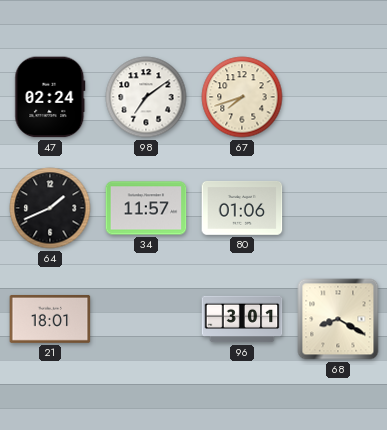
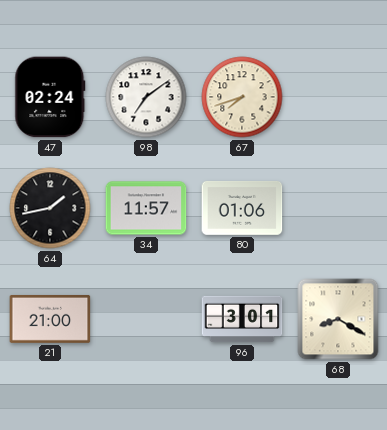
64: 1:41 -> 1:43 (50, 208)
21: 18:01 -> 21:00 (50, 319)
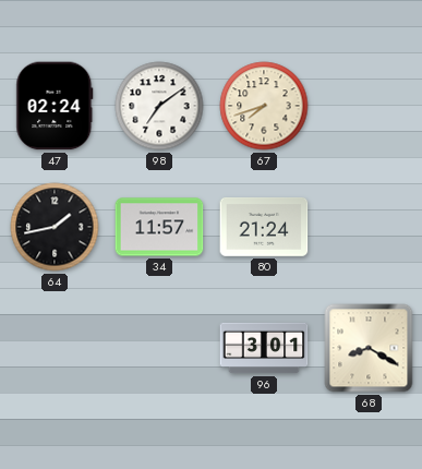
80: 01:06 -> 21:24 (264, 227)
21: 21:00 -> none (50, 319)
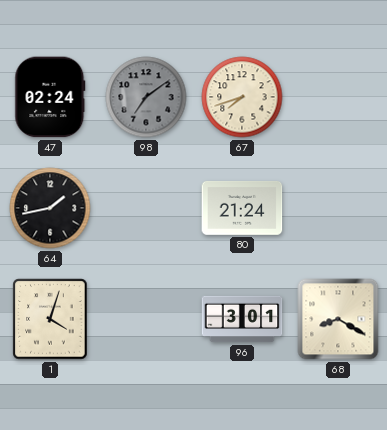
98 dial: white -> grey (146, 97)
34: 11:57 -> none (159, 227)
1: none -> 4:03 (50, 319)
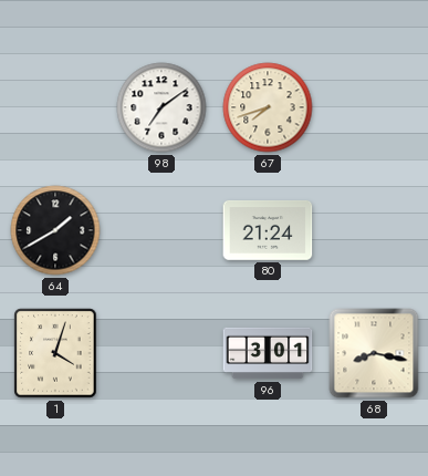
47: 02:24 -> none (50, 97)
98 dial: grey -> white (161, 107)
64: 1:43 -> 1:40 (55, 230)
68: 8:20 -> 8:17 (374, 353)
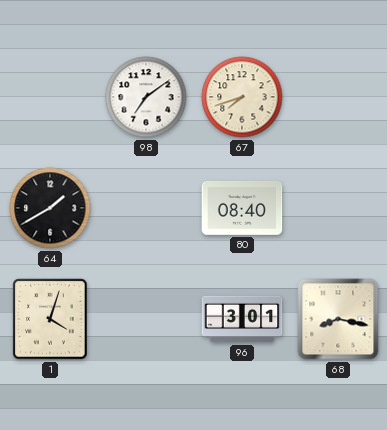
80: 21:24 -> 08:40 (242, 208)
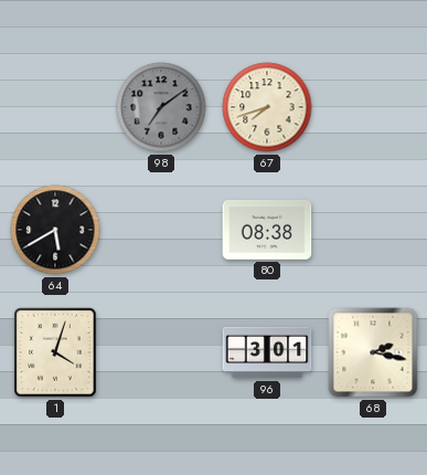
98 dial: white -> grey (161, 107)
64: 1:40 -> 5:40 (55, 230)
80: 08:40 -> 08:38 (267, 230)
68: 8:17 -> 2:17 (373, 352)
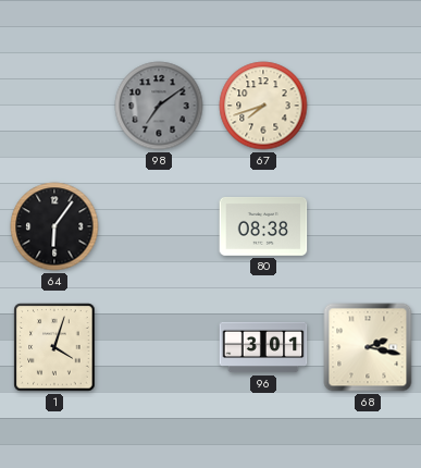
64: 5:40 -> 6:06 (54, 226)
